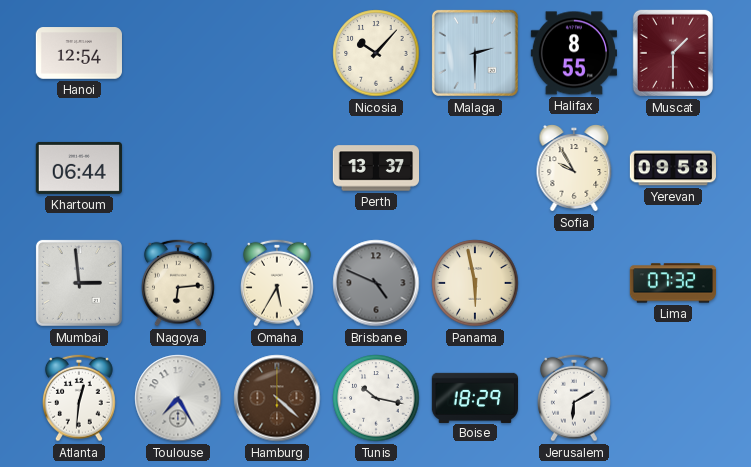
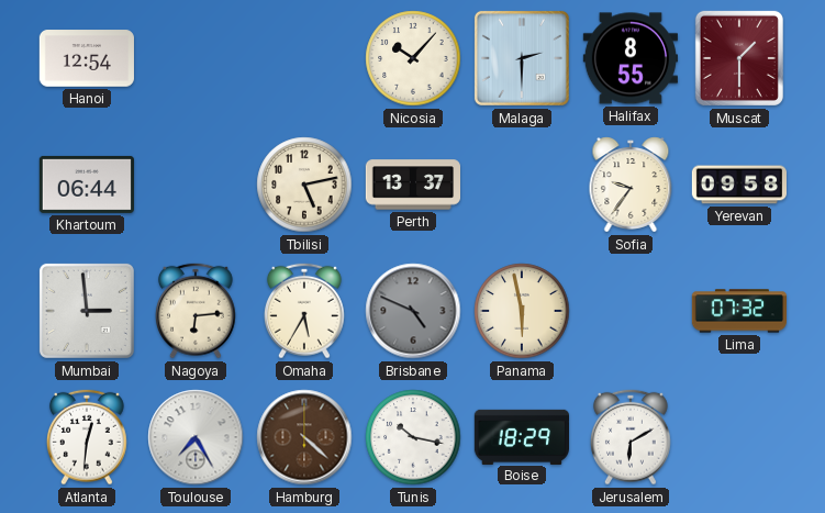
Tbilisi: none -> 5:13 (304, 185)
Sofia: 9:55 -> 9:36 (631, 185)
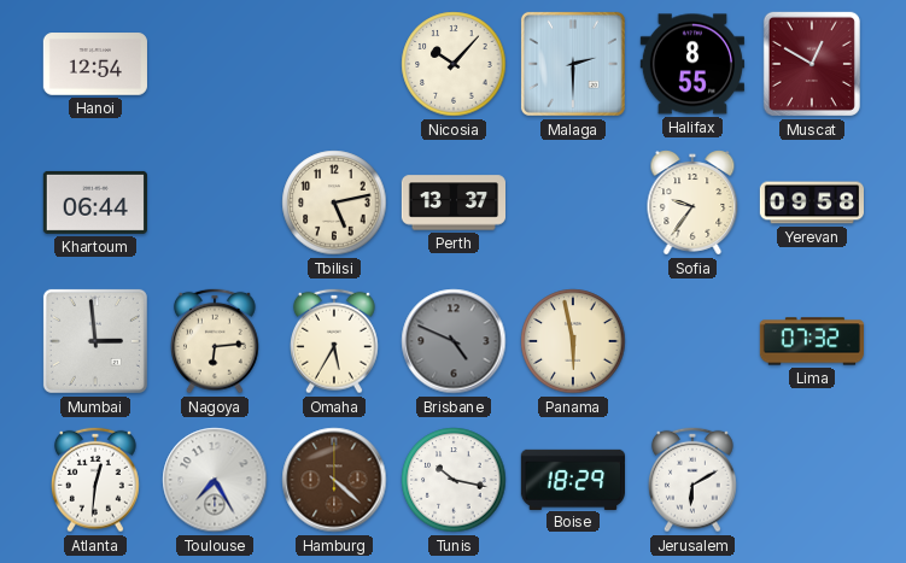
Muscat: 1:30 -> 12:50 (812, 64)
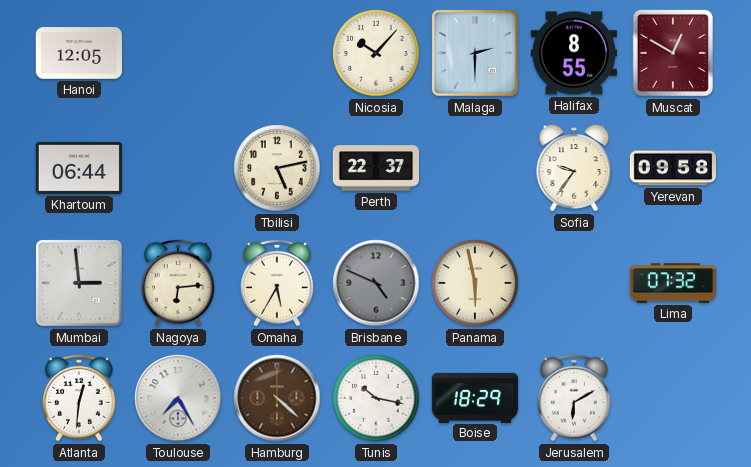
Hanoi: 12:54 -> 12:05 (79, 53)
Perth: 13:37 -> 22:37 (375, 168)
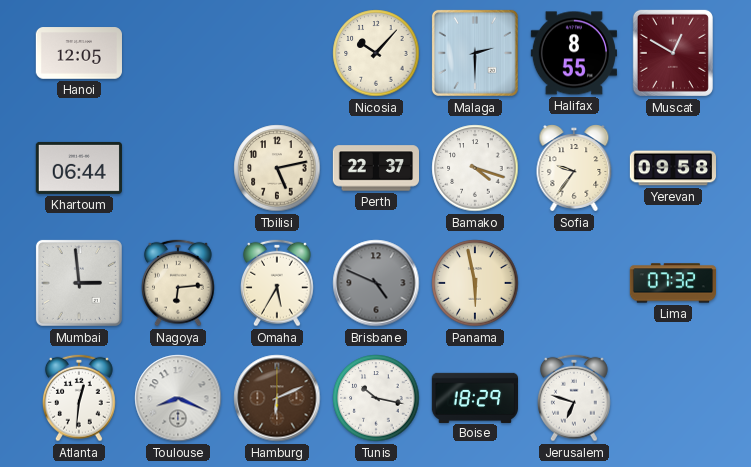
Bamako: none -> 4:18 (475, 168)
Toulouse: 7:25 -> 8:19 (178, 398)
Hamburg: 4:22 -> 6:11 (277, 398)
Jerusalem: 6:10 -> 6:48 (575, 398)
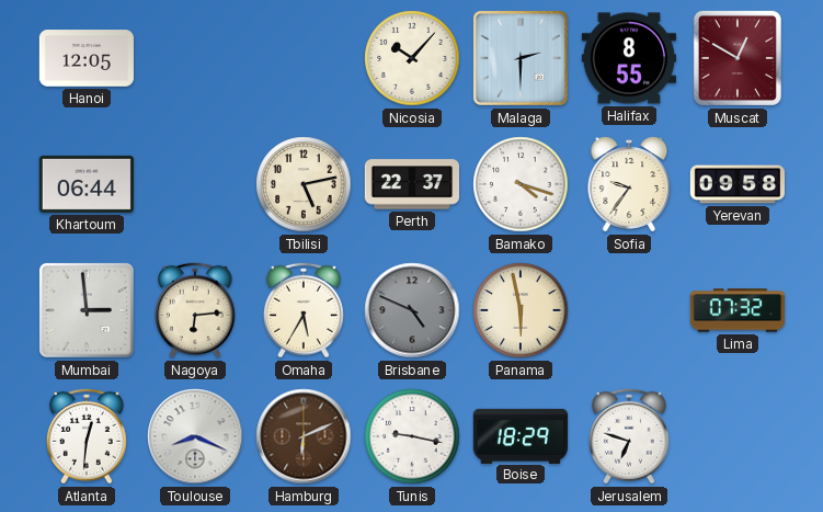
Tunis: 10:17 -> 9:17 (412, 436)
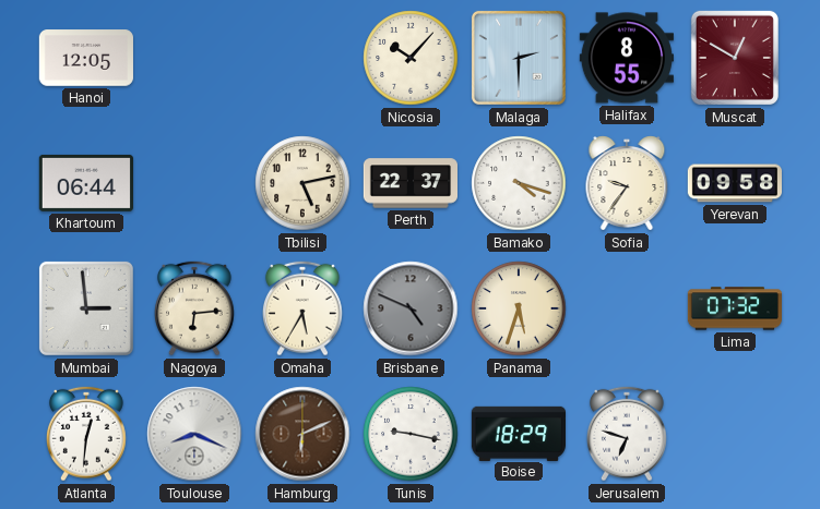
Panama: 5:58 -> 5:33 (519, 308)
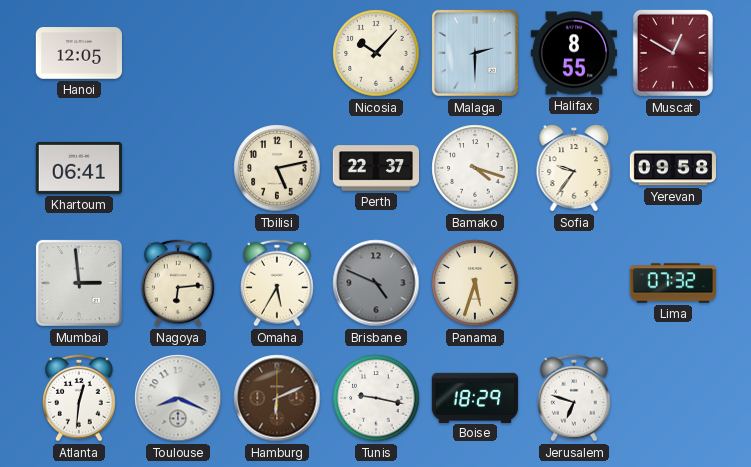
Khartoum: 06:44 -> 06:41 (79, 168)
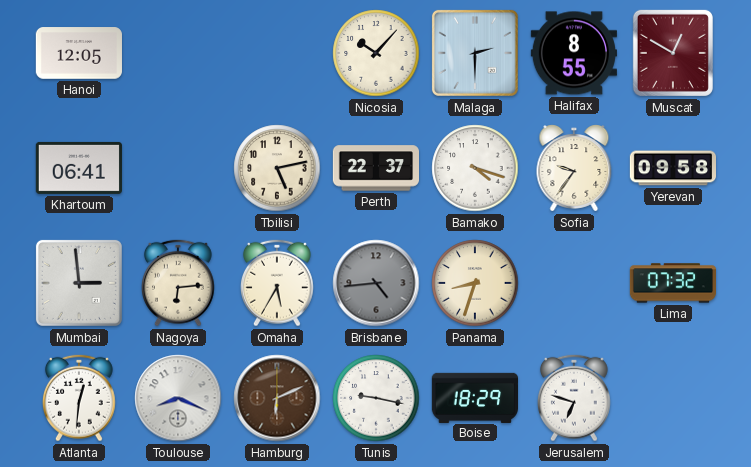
Brisbane: 4:49 -> 4:44 (376, 283)
Panama: 5:33 -> 8:33 (475, 283)
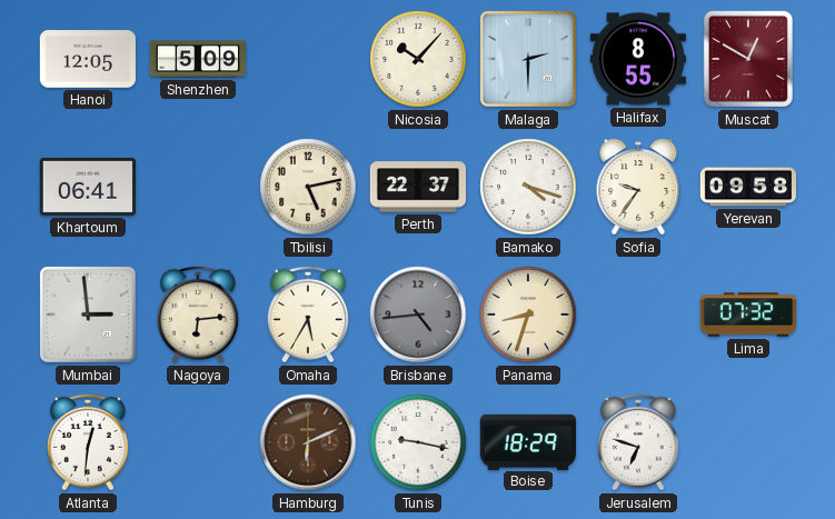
Shenzhen: none -> 5:09 (198, 59)
Toulouse: 8:19 -> none (178, 398)
